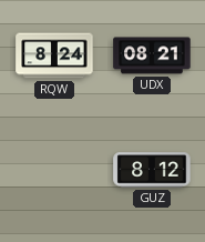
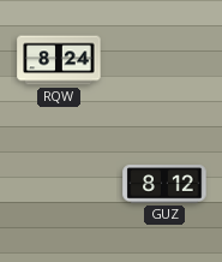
UDX: 08:21 -> none (152, 56)
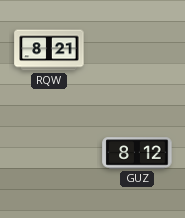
RQW: 8:24 -> 8:21 (49, 50)
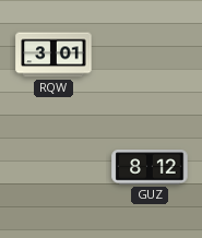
RQW: 8:21 -> 3:01 (54, 55)
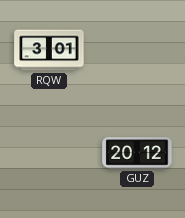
GUZ: 8:12 -> 20:12 (137, 153)
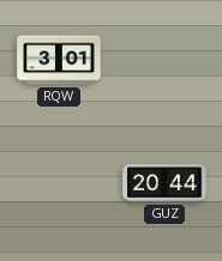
GUZ: 20:12 -> 20:44 (164, 183)
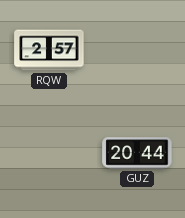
RQW: 3:01 -> 2:57 (49, 50)
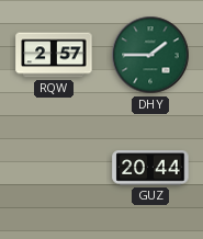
DHY: none -> 1:45 (150, 55)
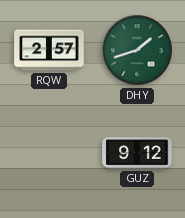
DHY: 1:45 -> 1:42 (137, 50)
GUZ: 20:44 -> 9:12 (137, 153)
